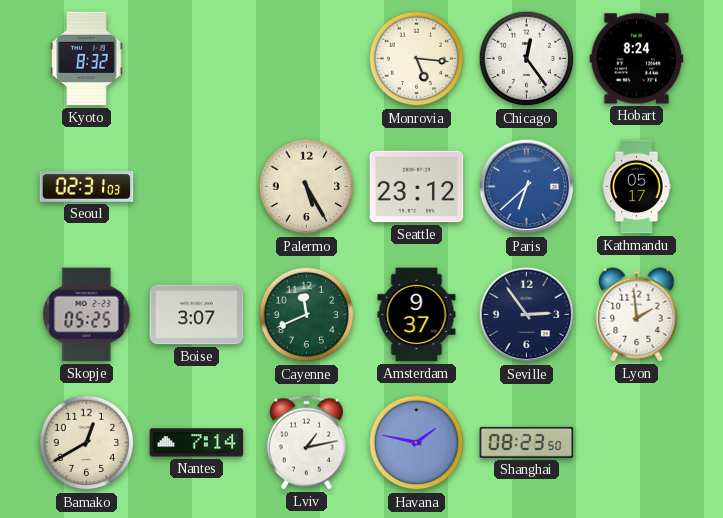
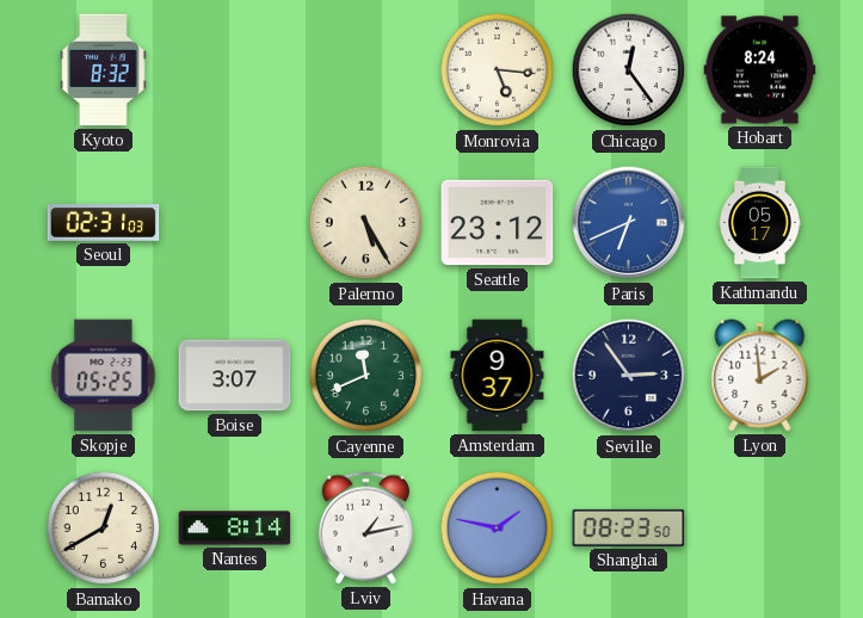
Paris: 6:38 -> 6:41 (629, 223)
Nantes: 7:14 -> 8:14 (235, 529)
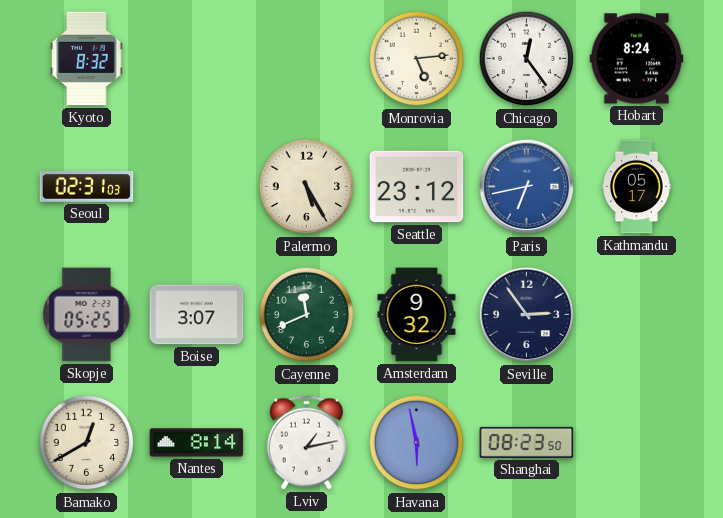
Monrovia: 5:16 -> 5:14 (417, 59)
Paris: 6:41 -> 6:43 (527, 187)
Amsterdam: 9:37 -> 9:32 (417, 315)
Lyon: 1:59 -> none (760, 376)
Havana: 1:47 -> 5:58 (417, 443)
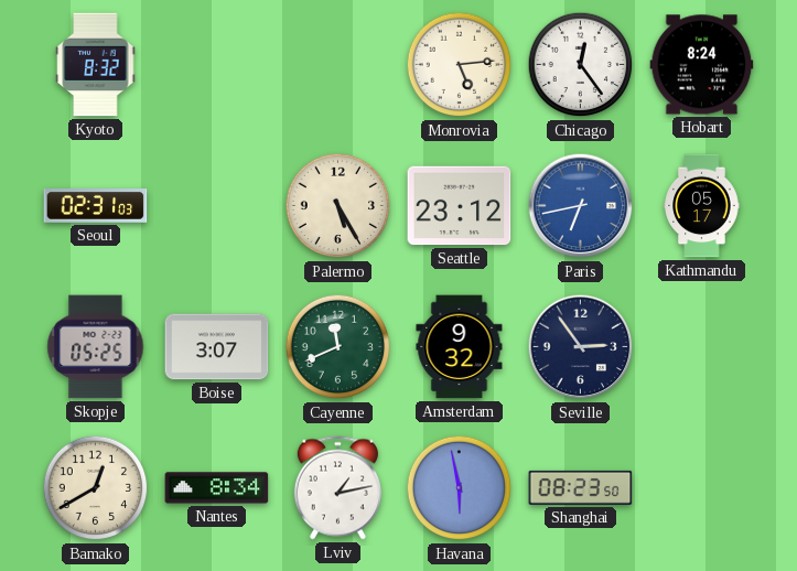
Nantes: 8:14 -> 8:34 (217, 488)
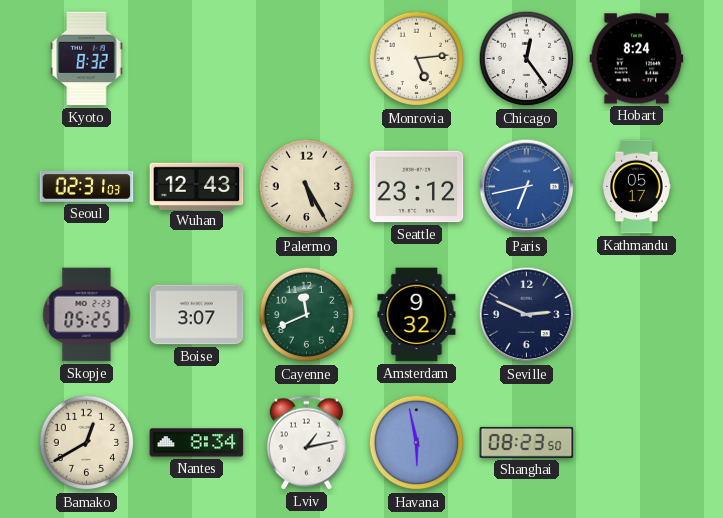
Wuhan: none -> 12:43 (197, 186)
Seville: 2:54 -> 2:49 (527, 315)
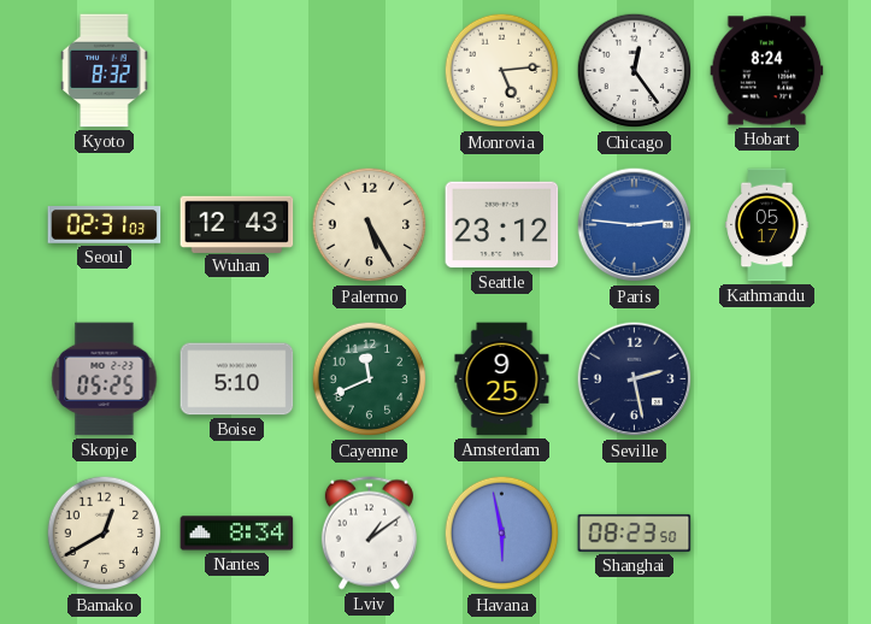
Paris: 6:43 -> 2:46 (635, 225)
Boise: 3:07 -> 5:10 (237, 379)
Amsterdam: 9:32 -> 9:25 (502, 379)
Seville: 2:49 -> 2:28 (635, 379)
Lviv: 1:13 -> 1:09 (369, 534)
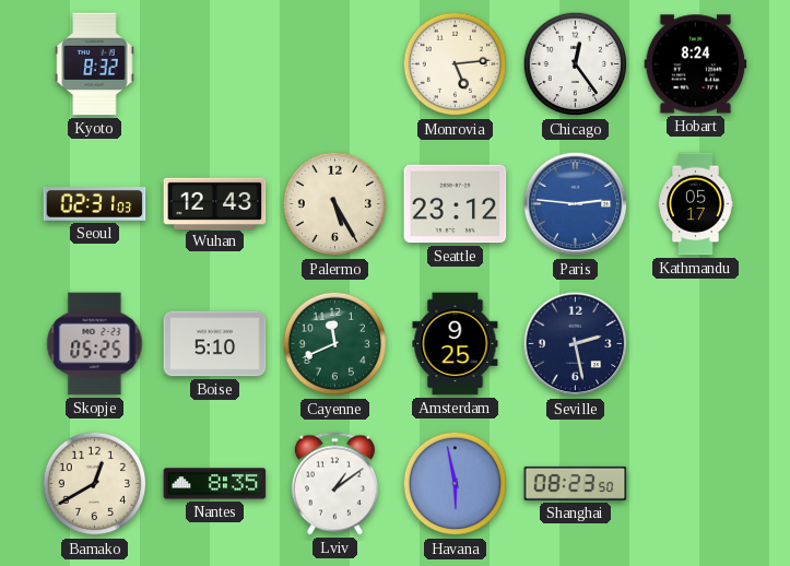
Nantes: 8:34 -> 8:35 (215, 484)
